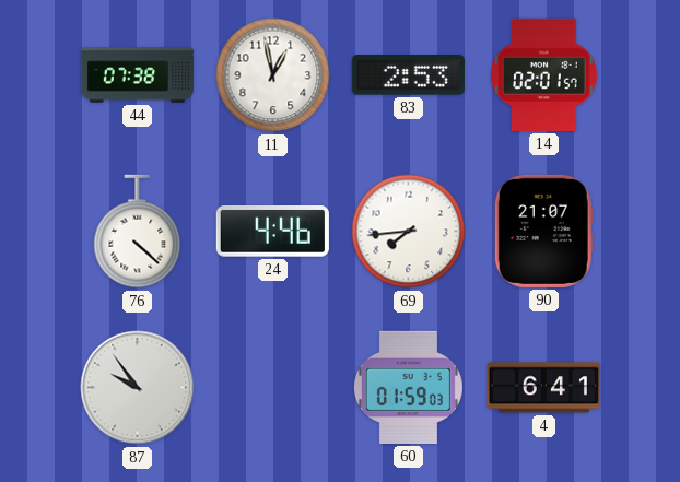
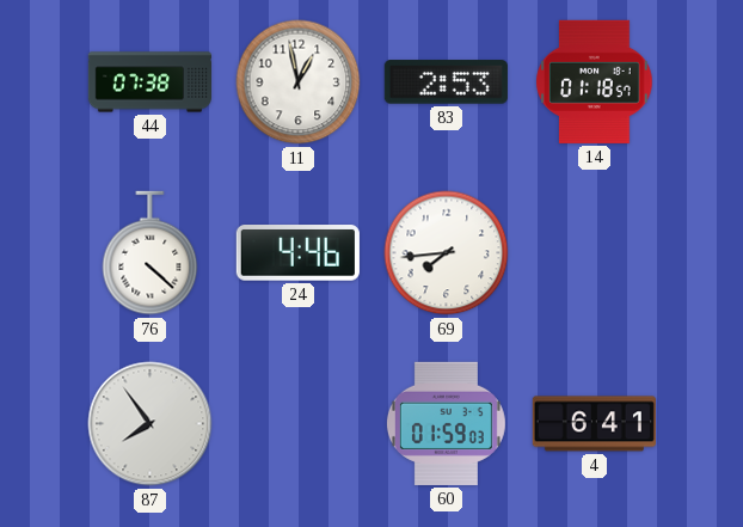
14: 02:01 -> 01:18 (595, 81)
90: 21:07 -> none (543, 231)
87: 9:54 -> 7:54 (151, 424)
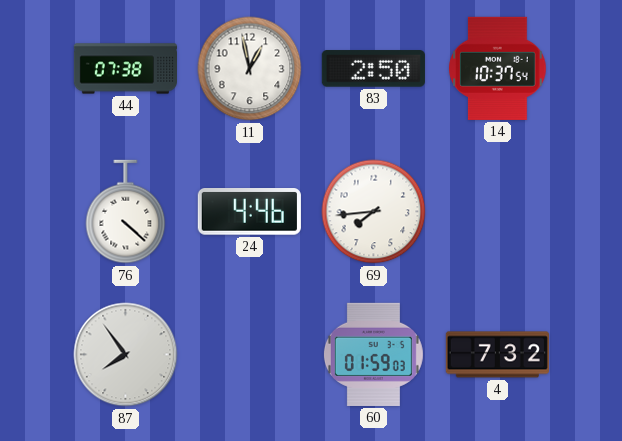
83: 2:53 -> 2:50 (373, 69)
14: 01:18 -> 10:37 (498, 68)
4: 6:41 -> 7:32 (497, 355)
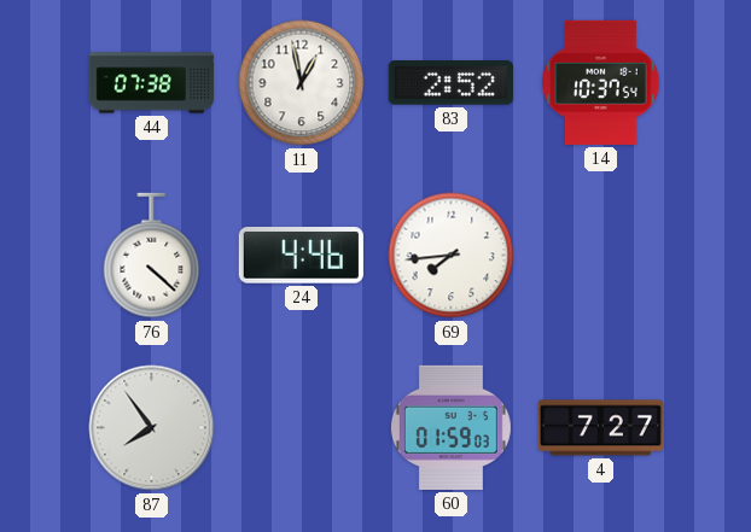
83: 2:50 -> 2:52 (450, 83)
4: 7:32 -> 7:27 (600, 428)
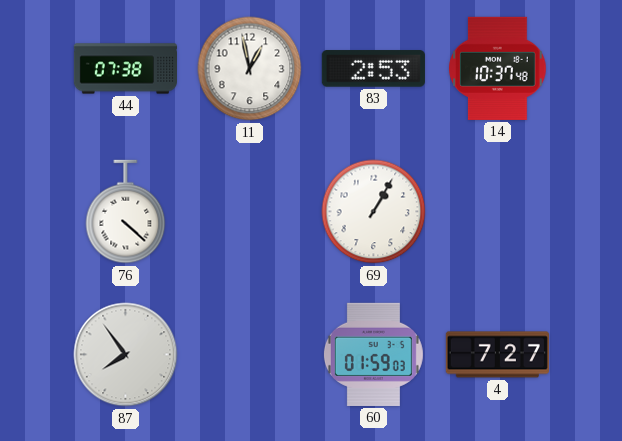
83: 2:52 -> 2:53 (373, 69)
14: 10:37:54 -> 10:37:48 (498, 68)
24: 4:46 -> none (301, 256)
69: 7:44 -> 1:05 (374, 212)
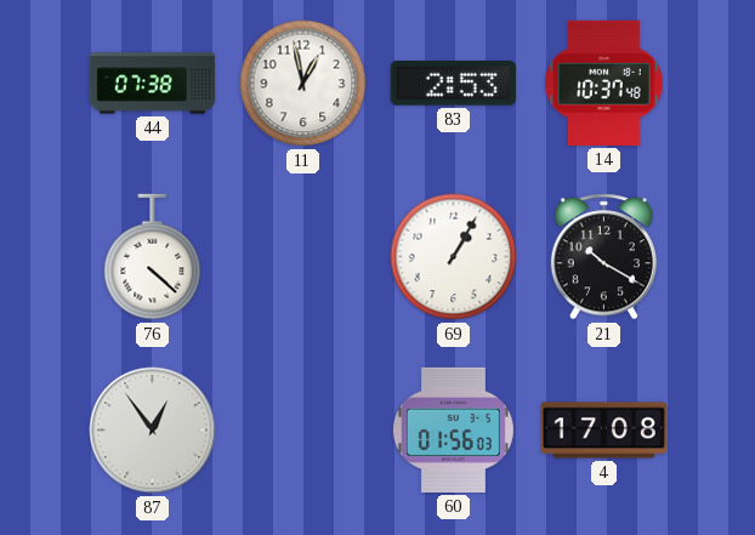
21: none -> 10:20 (603, 257)
87: 7:54 -> 12:54 (153, 431)
60: 01:59 -> 01:56 (453, 429)
4: 7:27 -> 17:08 (603, 431)
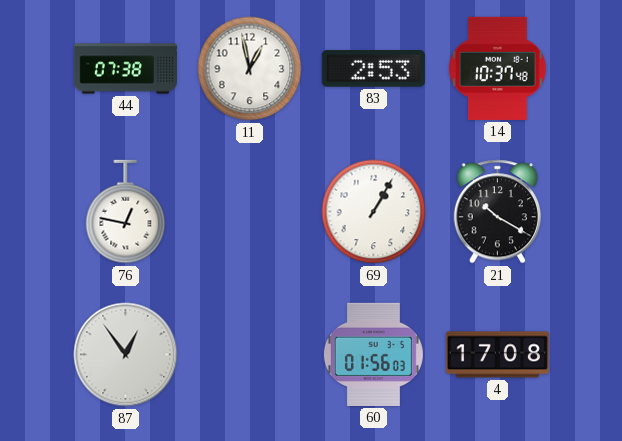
76: 4:22 -> 12:47 (126, 212)
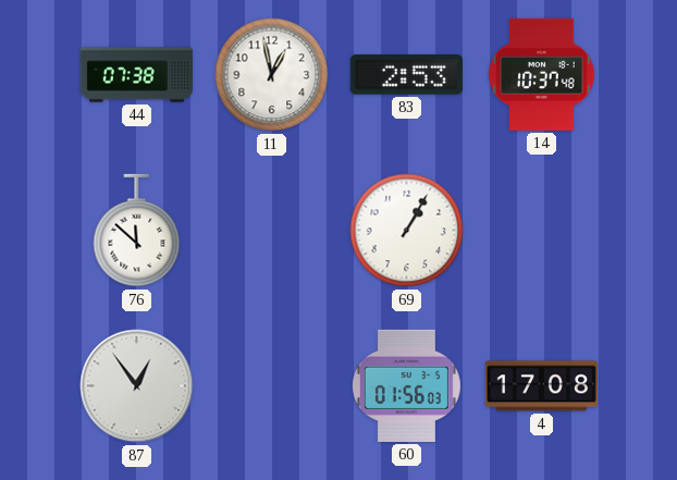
76: 12:47 -> 11:52 (137, 231)
21: 10:20 -> none (497, 212)
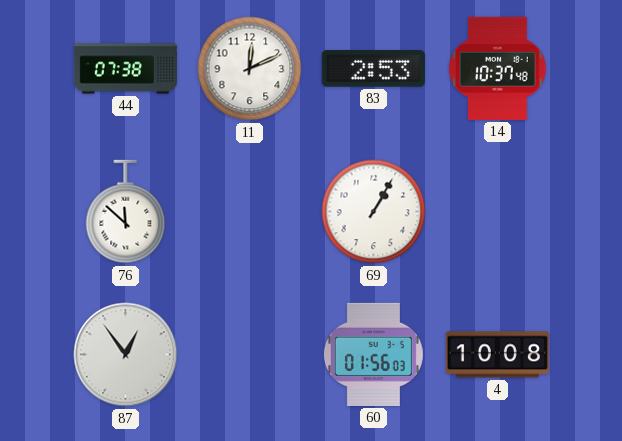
11: 12:58 -> 12:11 (250, 69)
4: 17:08 -> 10:08 (497, 355)
